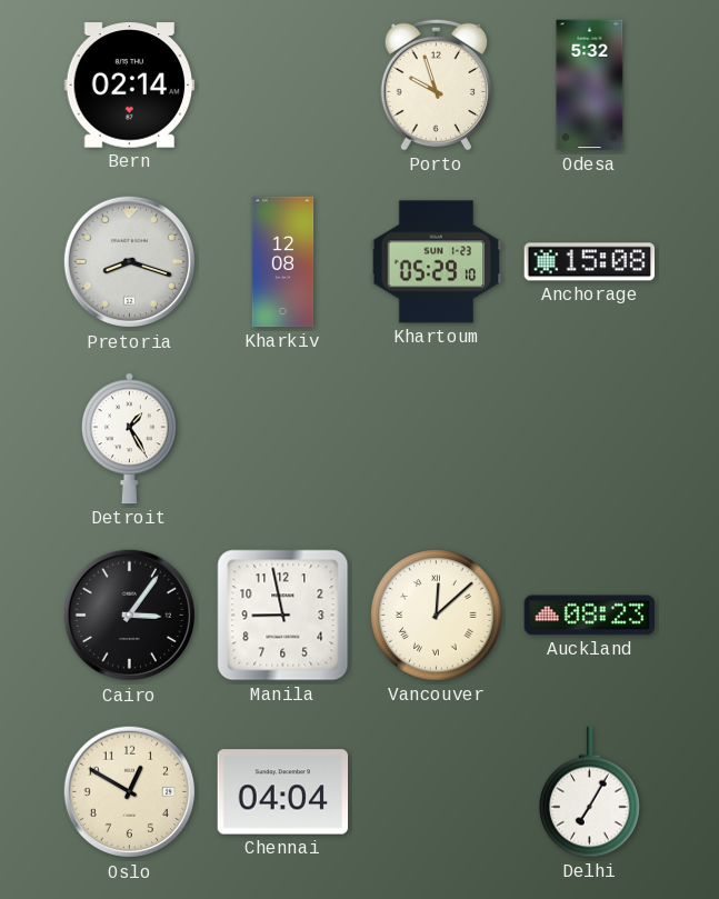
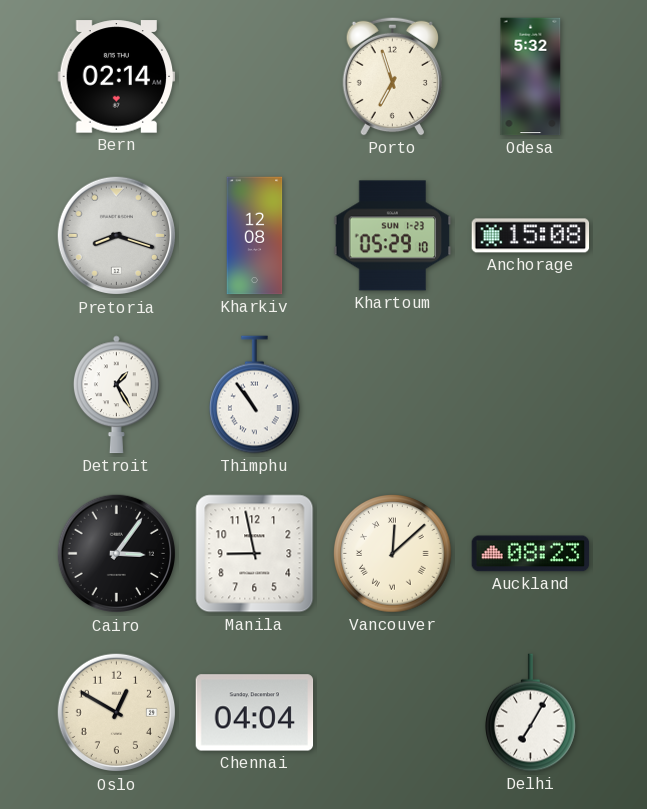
Porto: 9:57 -> 6:57 (392, 76)
Thimphu: none -> 10:54 (255, 395)
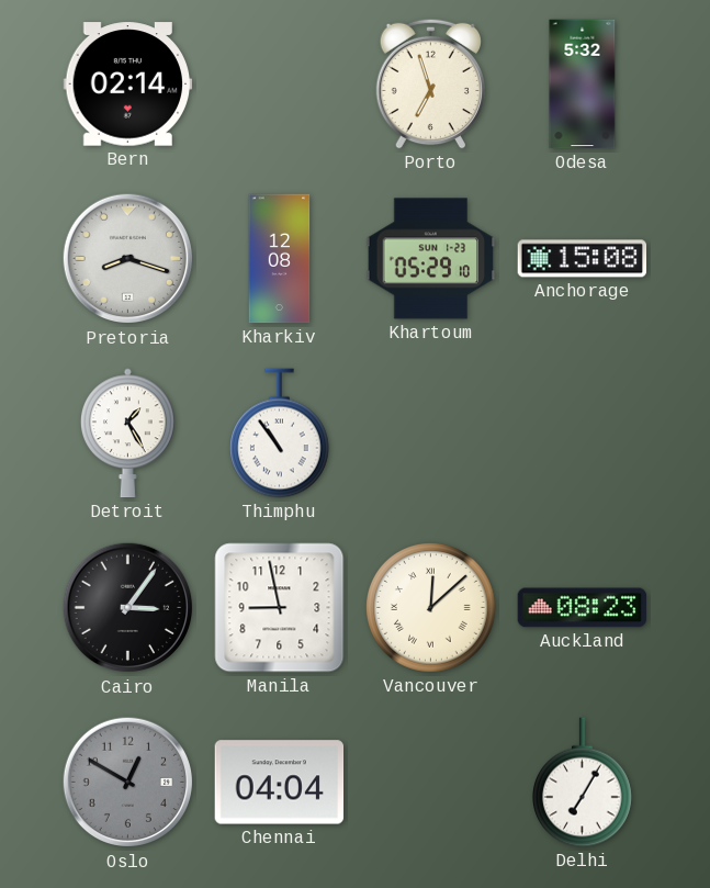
Oslo dial: cream -> grey (128, 783)
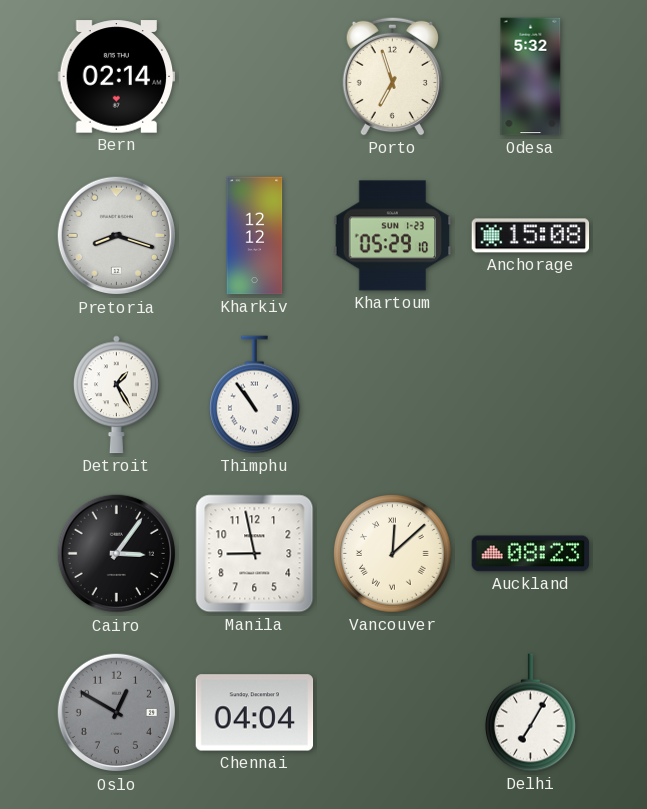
Kharkiv: 12:08 -> 12:12 (255, 236)
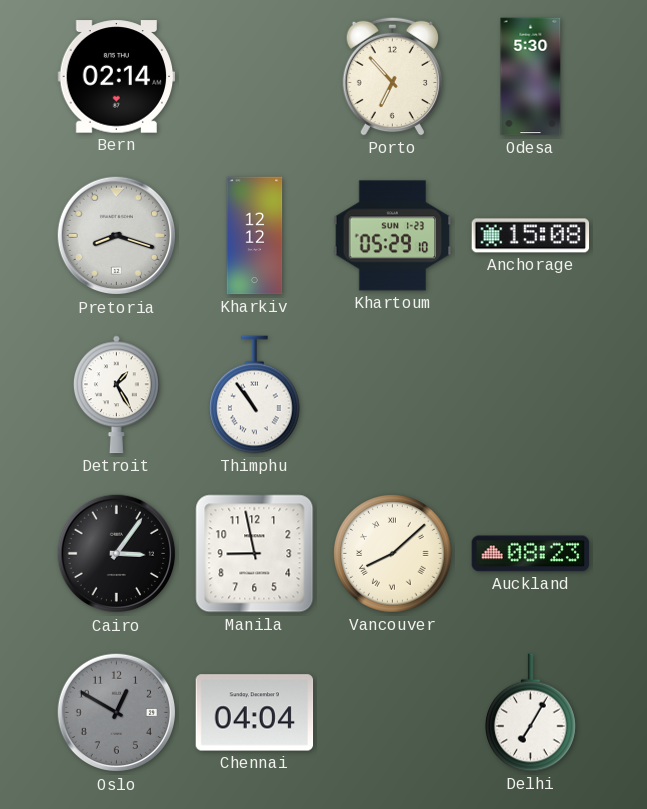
Porto: 6:57 -> 6:53 (392, 76)
Odesa: 5:32 -> 5:30 (531, 77)
Vancouver: 12:08 -> 8:08 (393, 554)
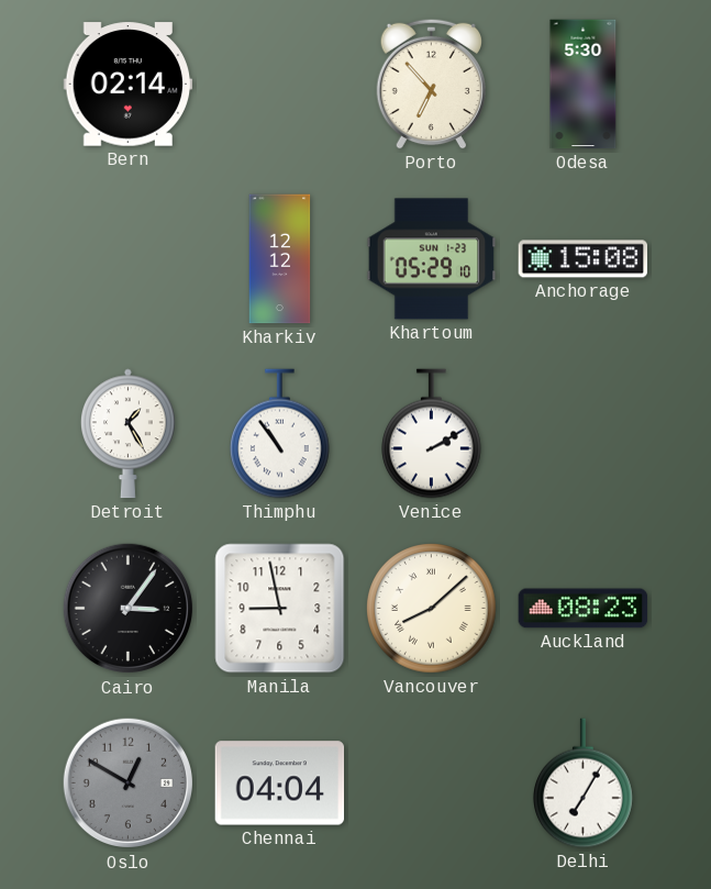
Pretoria: 8:18 -> none (117, 236)
Venice: none -> 2:10 (432, 434)
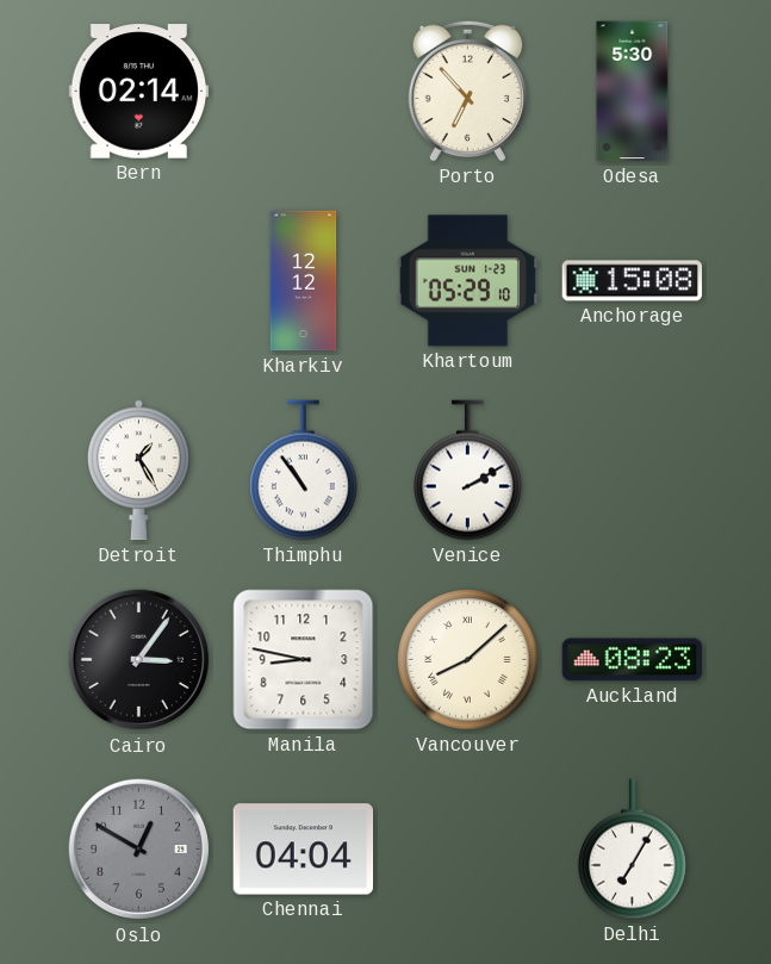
Manila: 8:58 -> 8:47 (304, 660)
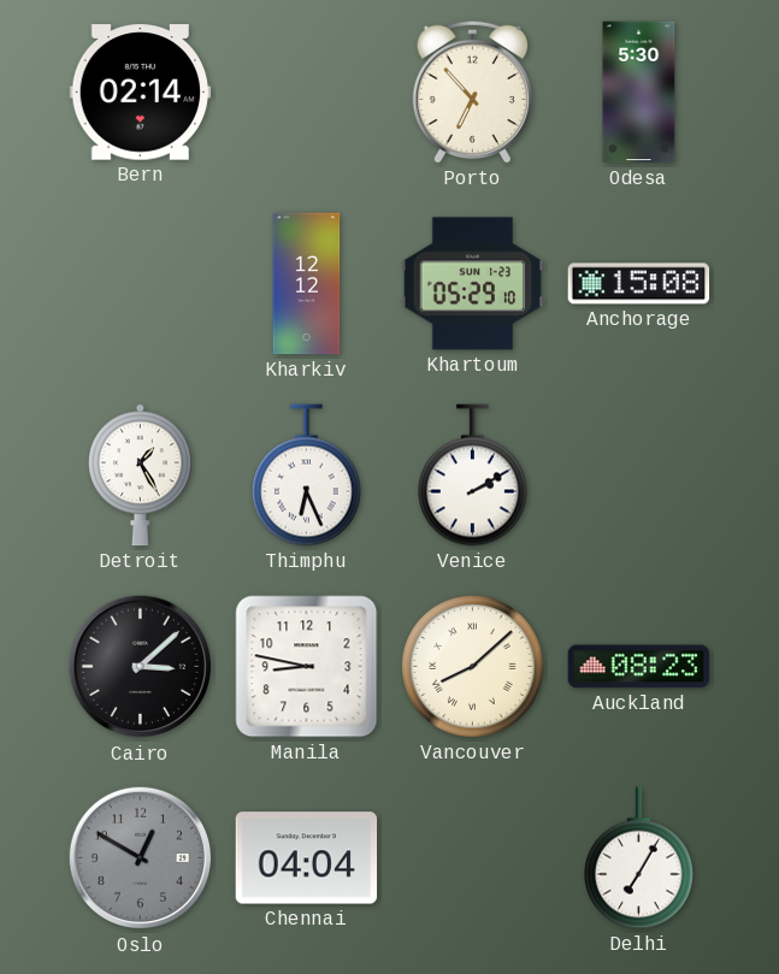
Thimphu: 10:54 -> 6:26 (307, 476)
Cairo: 3:06 -> 3:08 (141, 667)
